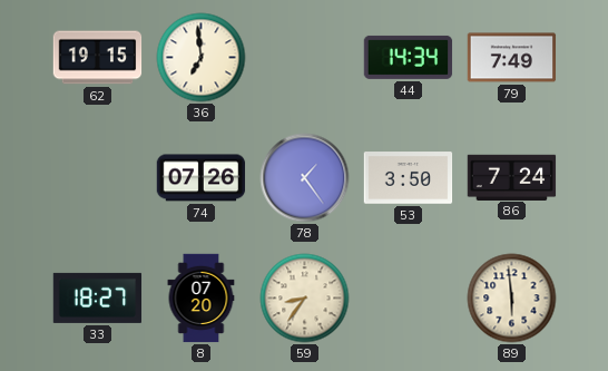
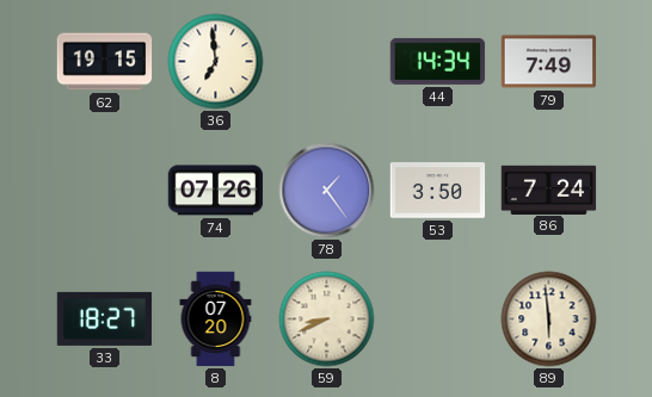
59: 8:36 -> 8:41 (327, 320)
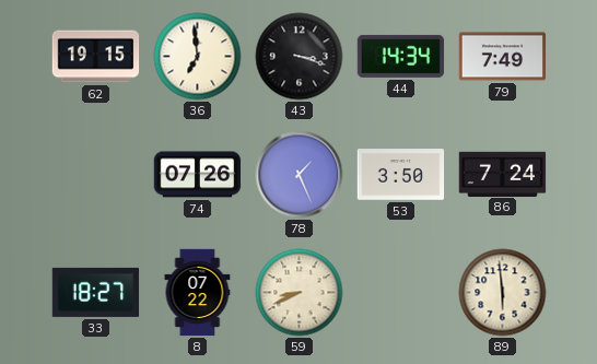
43: none -> 3:18 (300, 57)
78: 1:24 -> 1:26 (300, 175)
8: 07:20 -> 07:22 (198, 293)
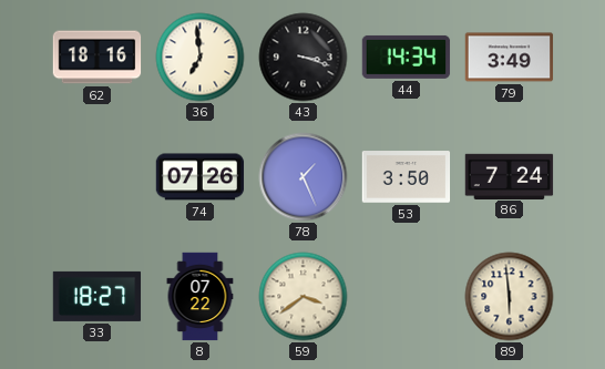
62: 19:15 -> 18:16 (98, 58)
79: 7:49 -> 3:49 (510, 58)
59: 8:41 -> 3:39 (304, 297)
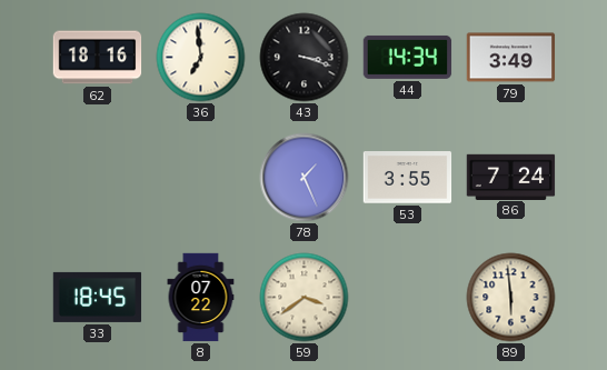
74: 07:26 -> none (201, 177)
53: 3:50 -> 3:55 (408, 178)
33: 18:27 -> 18:45 (98, 297)
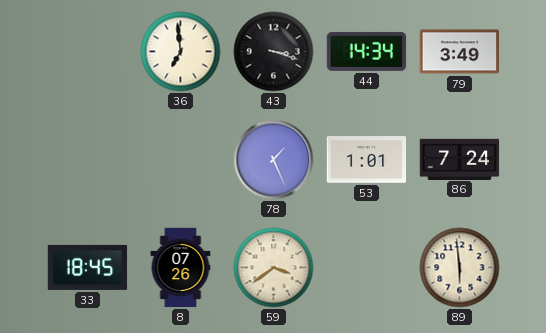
62: 18:16 -> none (98, 58)
53: 3:55 -> 1:01 (367, 160)
8: 07:22 -> 07:26 (181, 268)
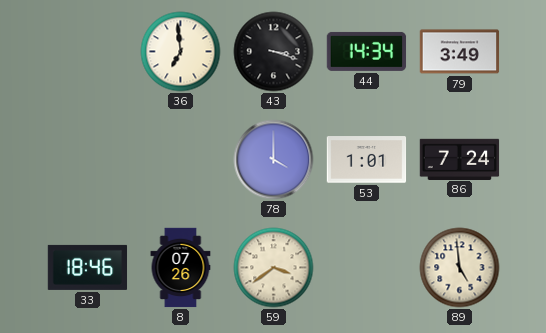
78: 1:26 -> 4:00 (274, 160)
33: 18:45 -> 18:46 (88, 267)
89: 5:59 -> 4:59 (460, 268)
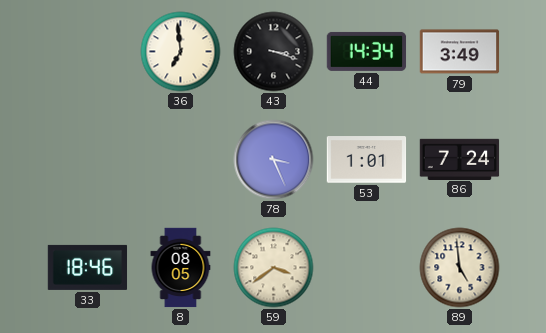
78: 4:00 -> 3:26 (274, 160)
8: 07:26 -> 08:05 (181, 268)
